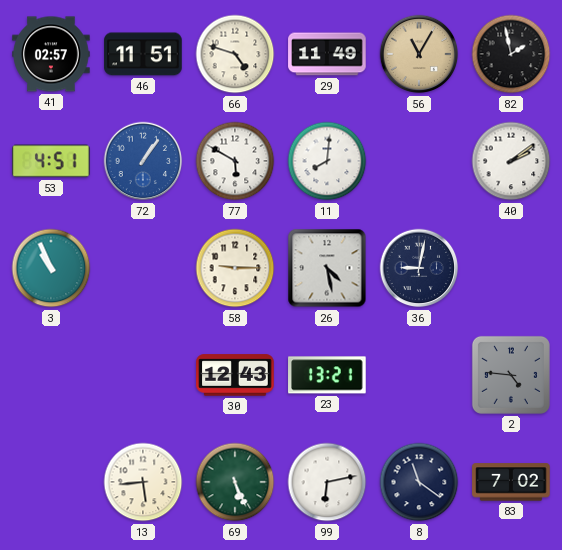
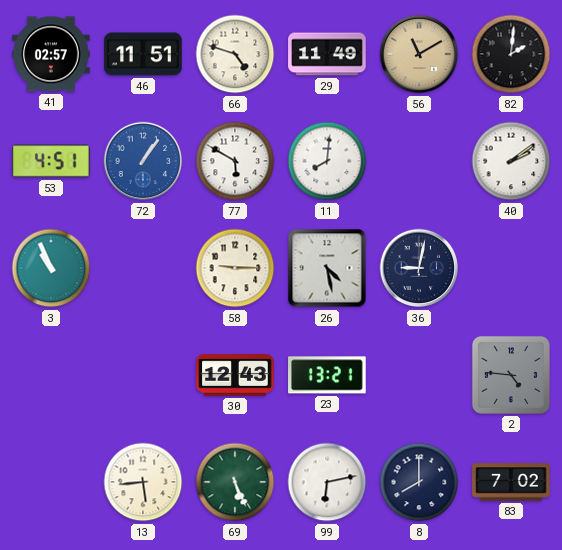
56: 11:05 -> 11:10 (419, 54)
82: 1:58 -> 2:01 (511, 54)
8: 11:21 -> 8:00 (419, 482)
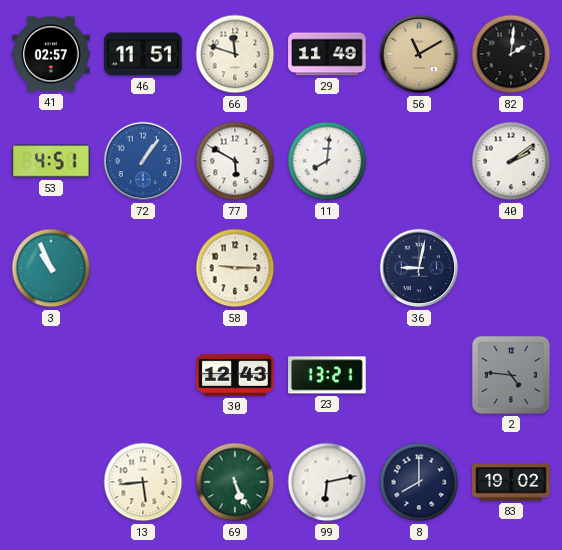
66: 4:48 -> 11:48 (235, 54)
26: 4:28 -> none (327, 268)
83: 7:02 -> 19:02 (511, 482)
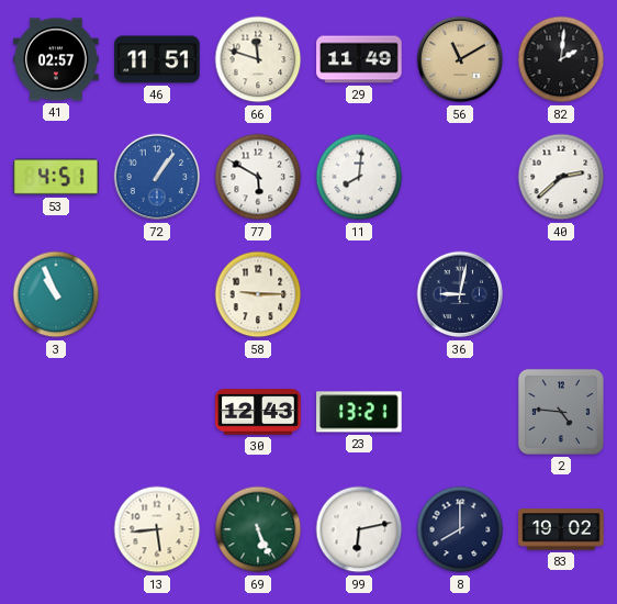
40: 2:09 -> 2:38 (561, 177)
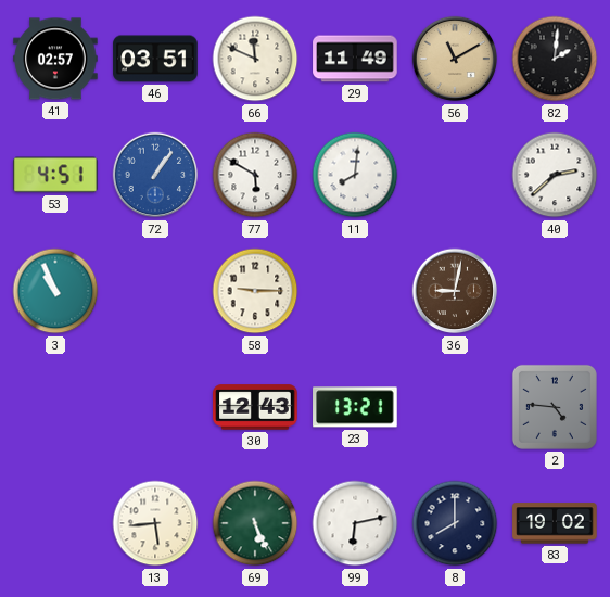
46: 11:51 -> 03:51 (155, 59)
66: 11:48 -> 11:49 (255, 59)
36 dial: navy -> brown (455, 291)
